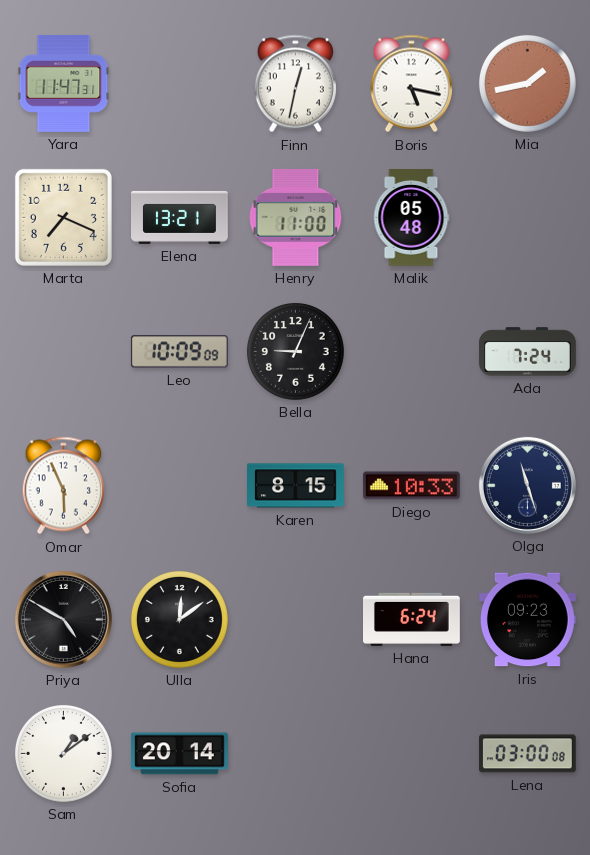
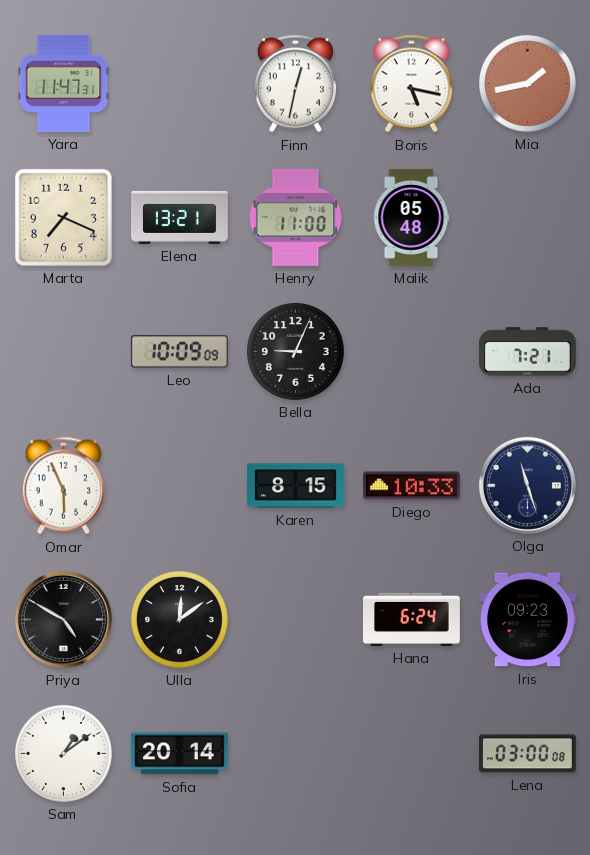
Ada: 7:24 -> 7:21 (528, 352)
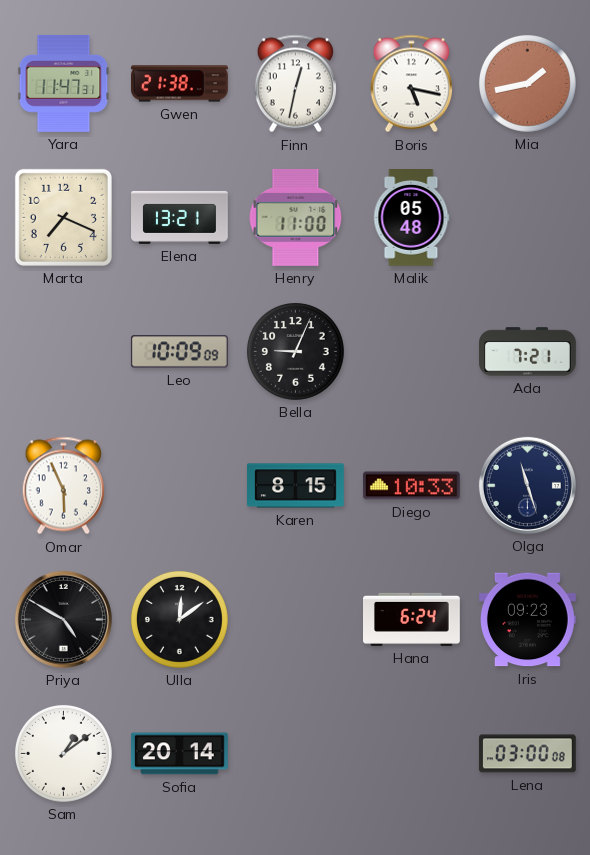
Gwen: none -> 21:38 (180, 84)
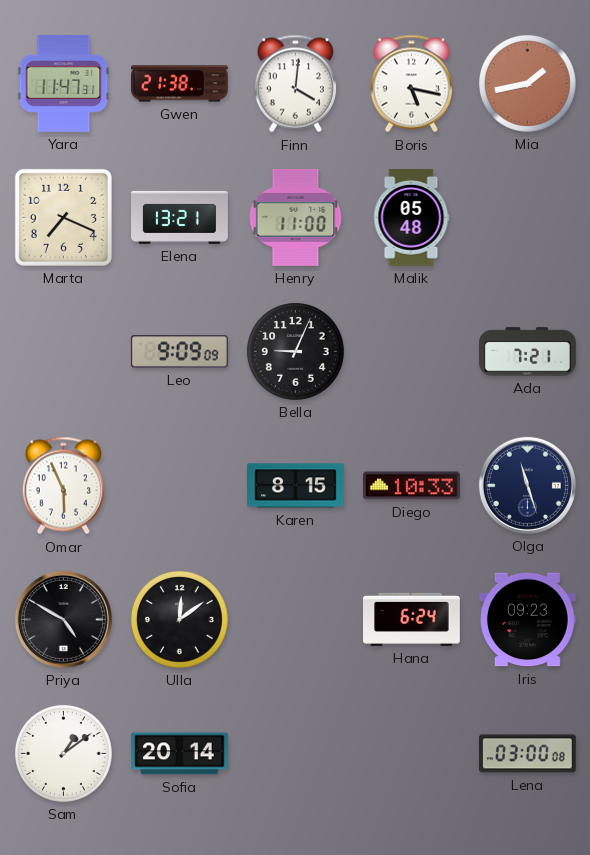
Finn: 12:32 -> 4:01 (295, 84)
Leo: 10:09 -> 9:09 (179, 352)
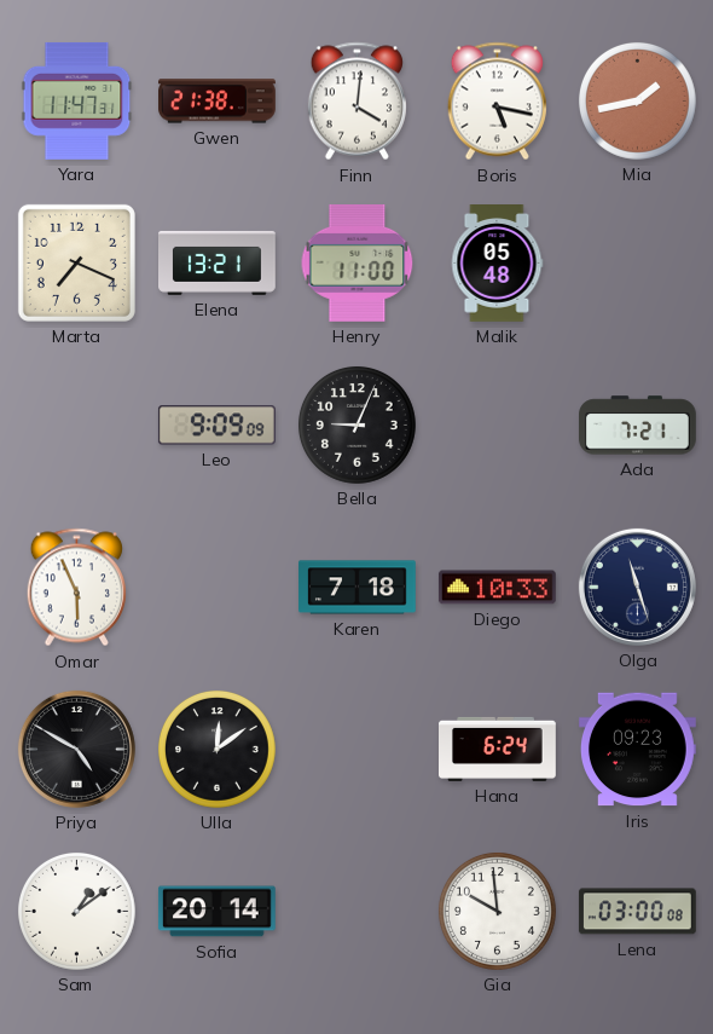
Karen: 8:15 -> 7:18 (358, 588)
Gia: none -> 9:59 (497, 911)
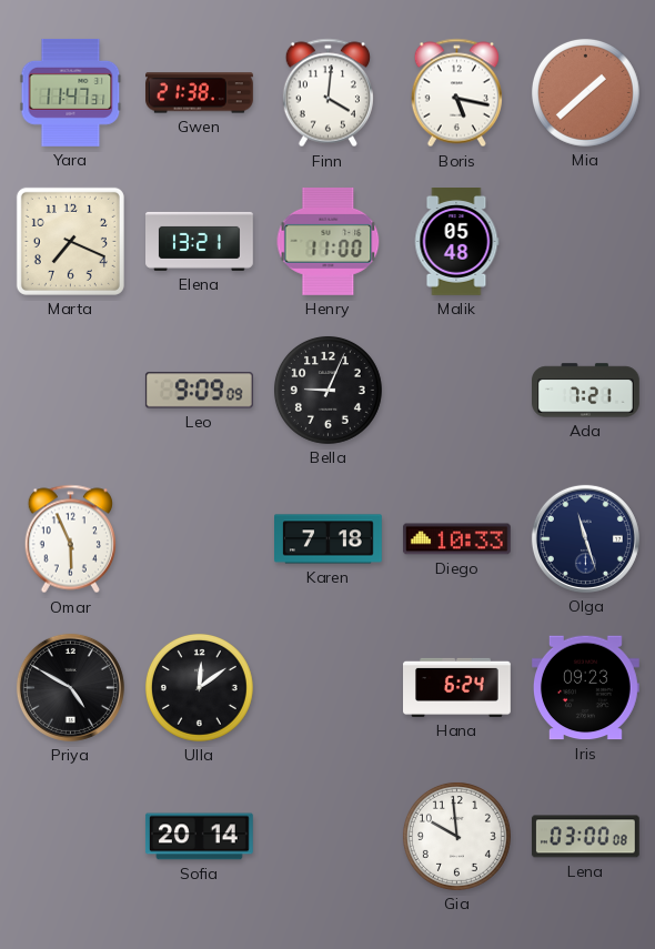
Mia: 1:43 -> 1:38 (585, 92)
Sam: 1:09 -> none (76, 911)
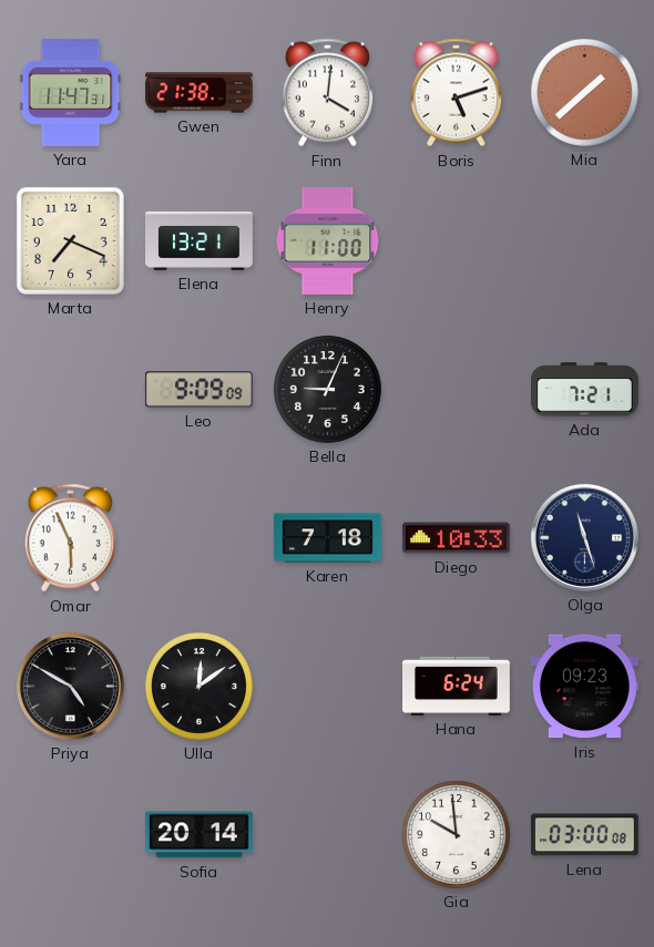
Boris: 5:17 -> 5:12 (456, 93)
Malik: 05:48 -> none (456, 242)
